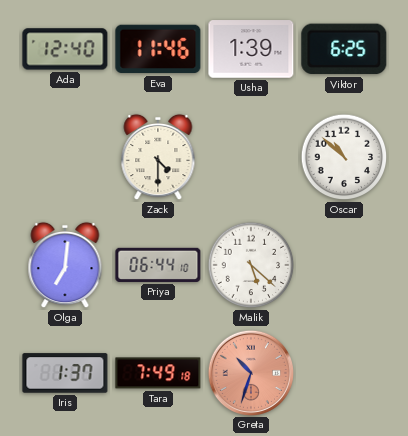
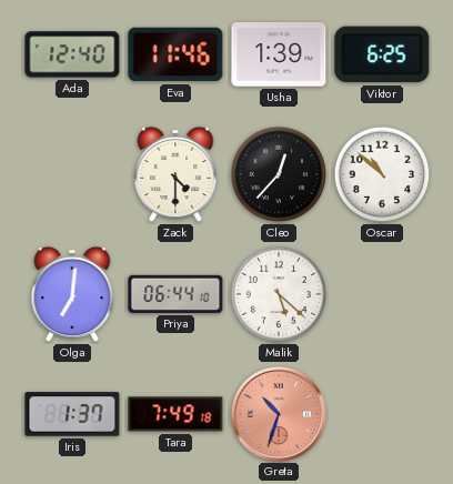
Cleo: none -> 12:37 (279, 174)
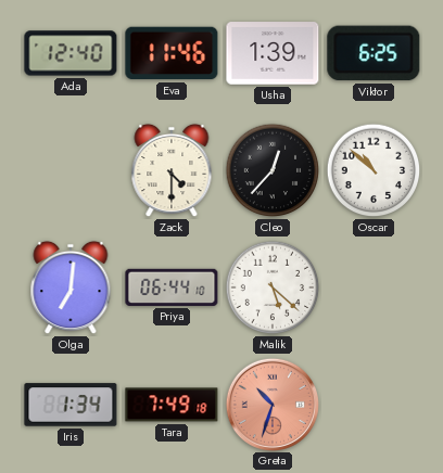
Iris: 1:37 -> 1:34 (71, 405)
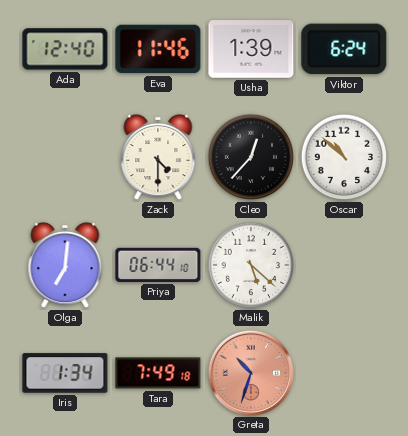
Viktor: 6:25 -> 6:24 (344, 49)
